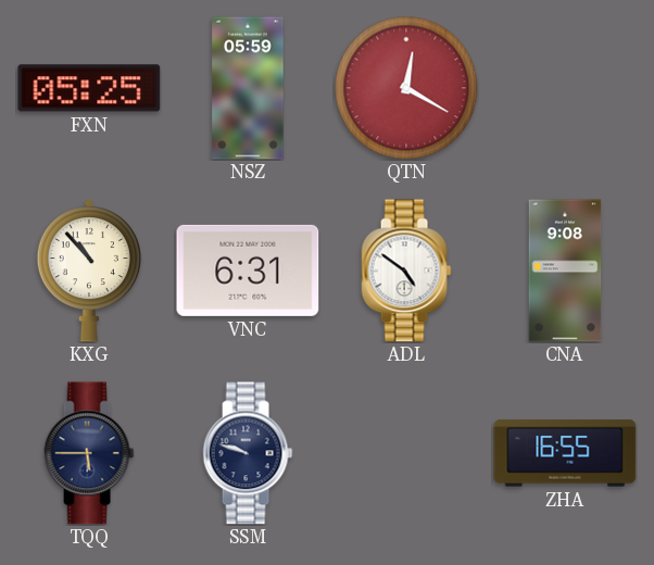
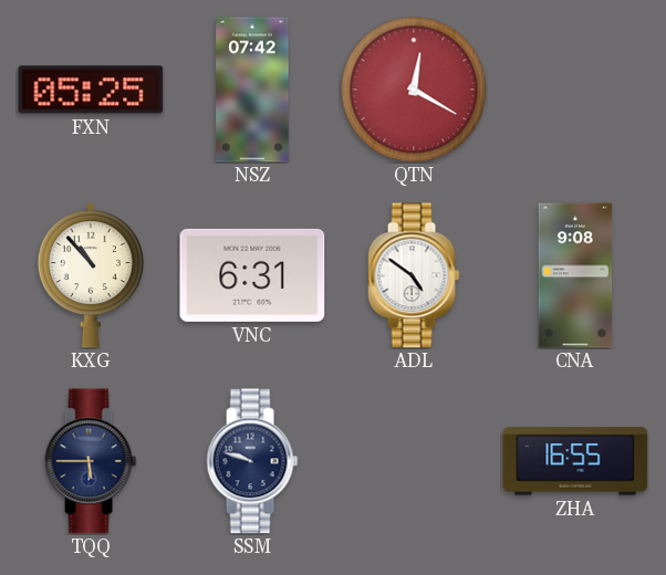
NSZ: 05:59 -> 07:42 (252, 90)
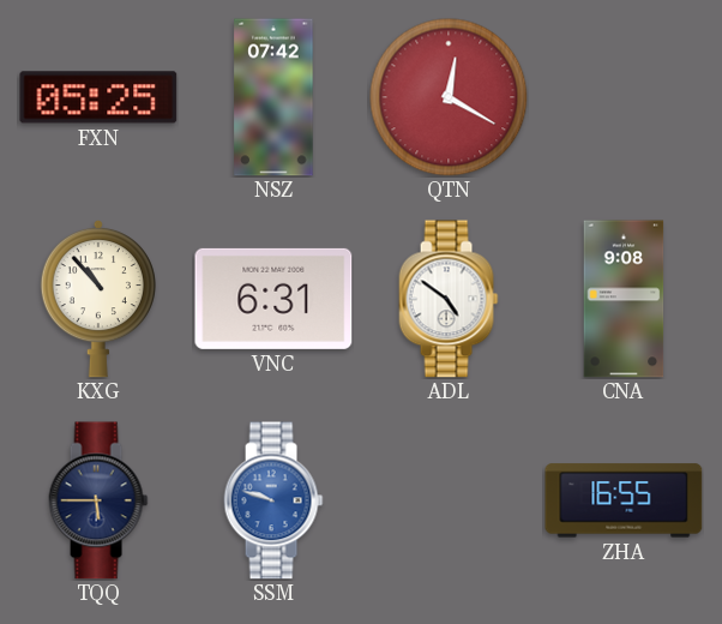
SSM dial: navy -> blue (273, 500)
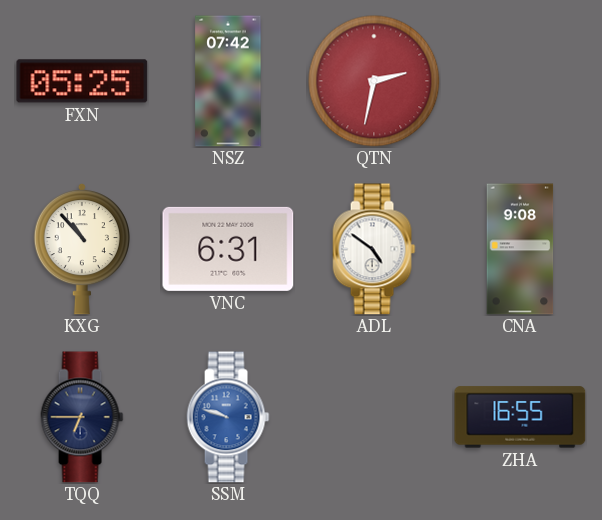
QTN: 12:20 -> 2:32 (374, 81)
TQQ: 5:45 -> 6:45 (82, 417)
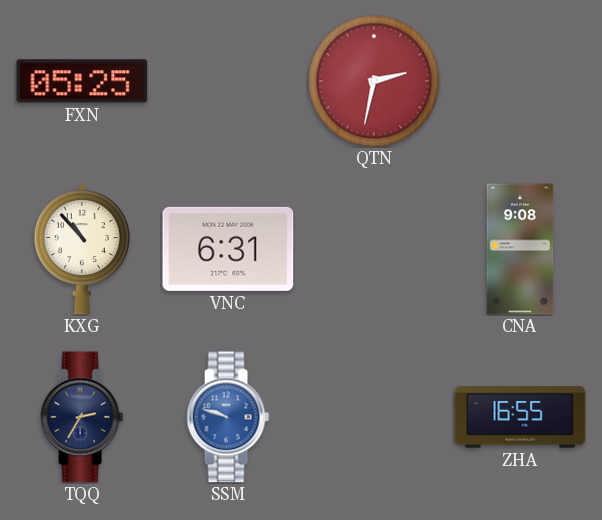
NSZ: 07:42 -> none (228, 81)
ADL: 4:51 -> none (374, 249)
TQQ: 6:45 -> 2:35 (82, 417)
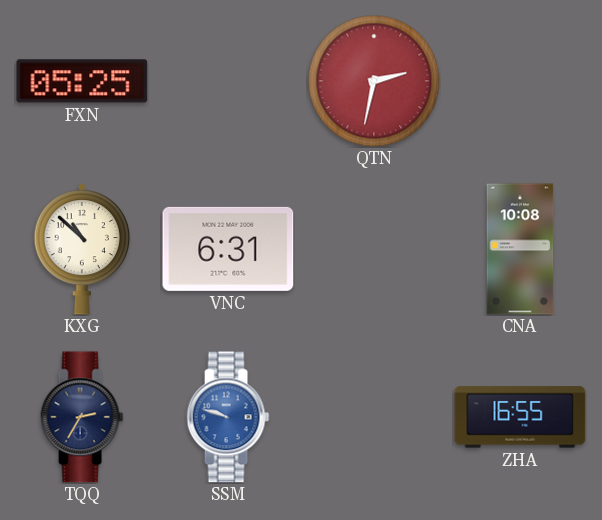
KXG: 10:53 -> 10:52 (82, 249)
CNA: 9:08 -> 10:08 (520, 249)
